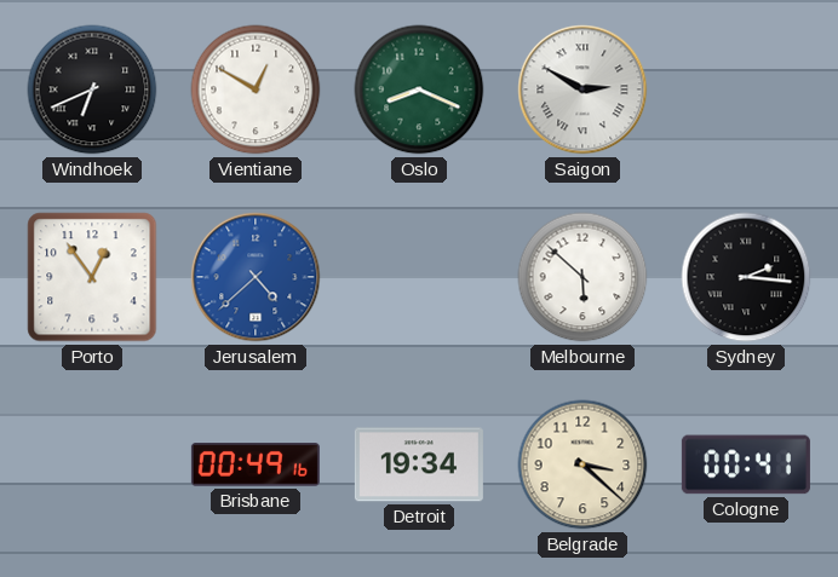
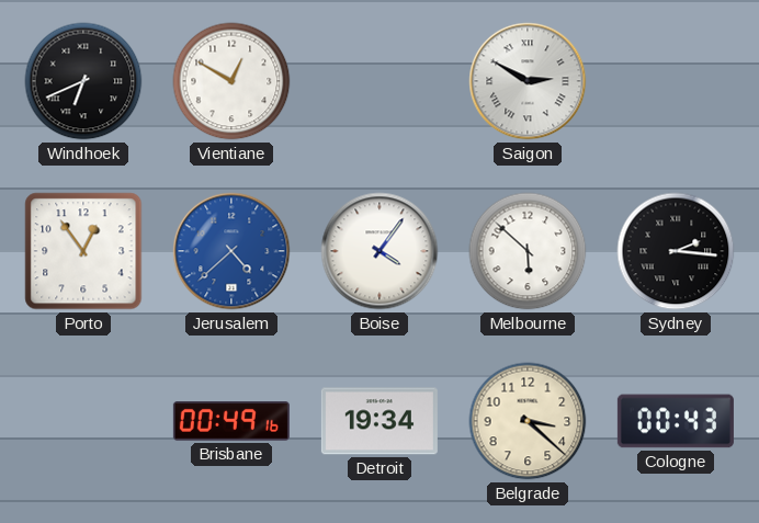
Oslo: 8:19 -> none (419, 90)
Boise: none -> 4:06 (379, 251)
Cologne: 00:41 -> 00:43 (676, 421)
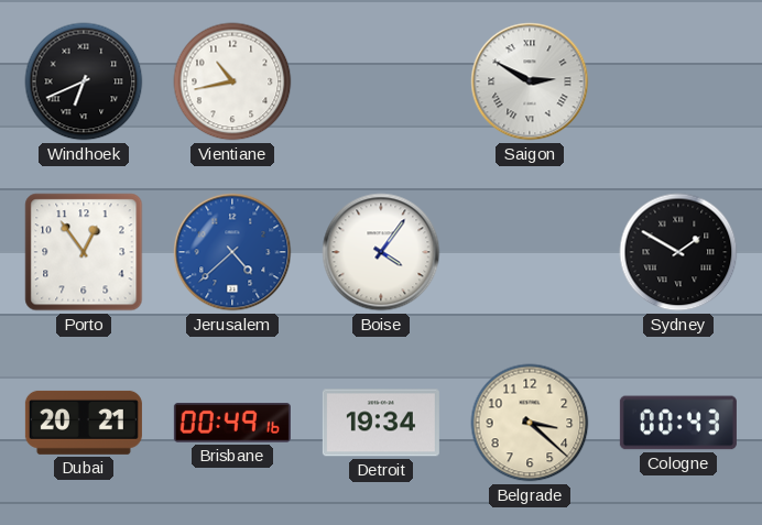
Vientiane: 12:50 -> 10:43 (232, 81)
Melbourne: 5:52 -> none (528, 251)
Sydney: 2:16 -> 1:50 (678, 252)
Dubai: none -> 20:21 (84, 423)
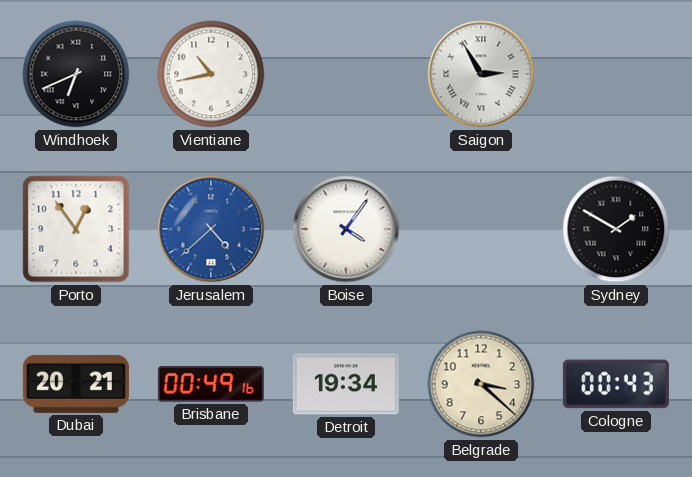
Saigon: 2:50 -> 2:55 (481, 74)
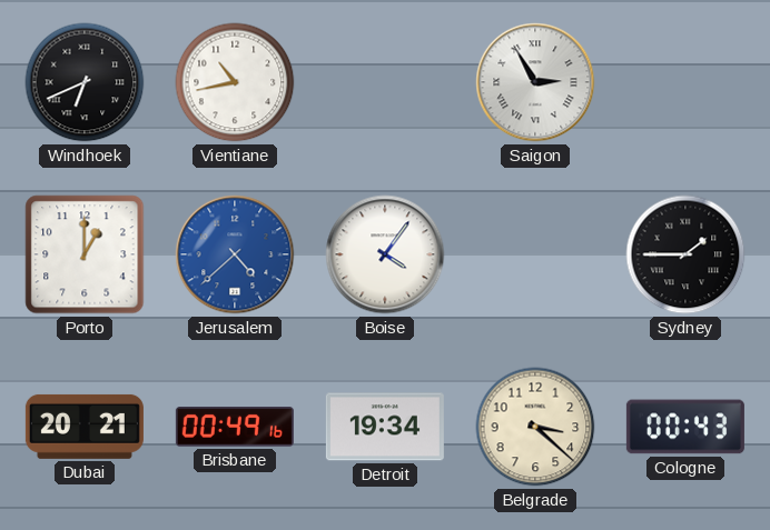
Porto: 12:54 -> 1:00 (85, 254)
Sydney: 1:50 -> 1:45 (685, 254)
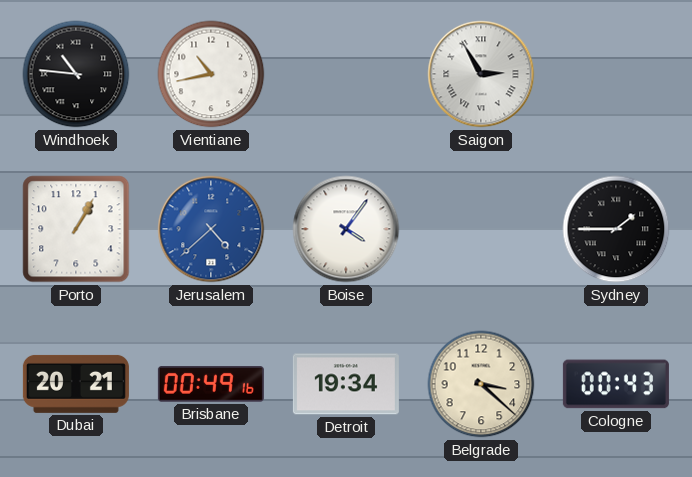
Windhoek: 6:41 -> 10:46 (76, 74)
Porto: 1:00 -> 1:05 (76, 229)
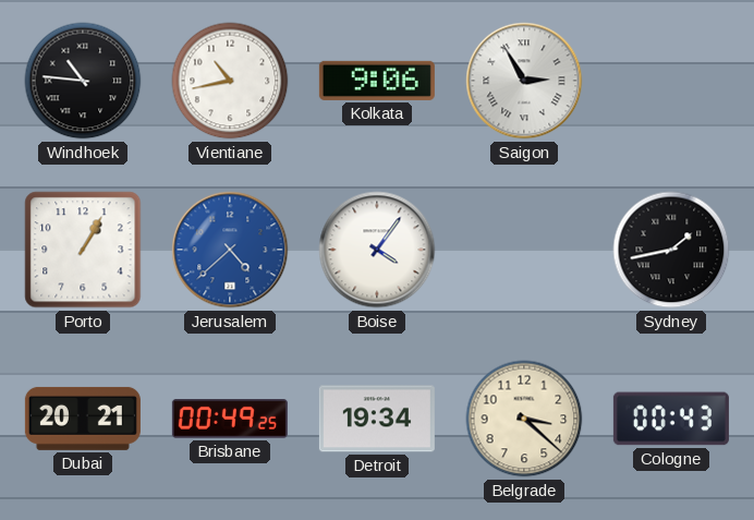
Kolkata: none -> 9:06 (377, 81)
Sydney: 1:45 -> 1:43 (671, 250)
Brisbane: 00:49:16 -> 00:49:25 (230, 419)
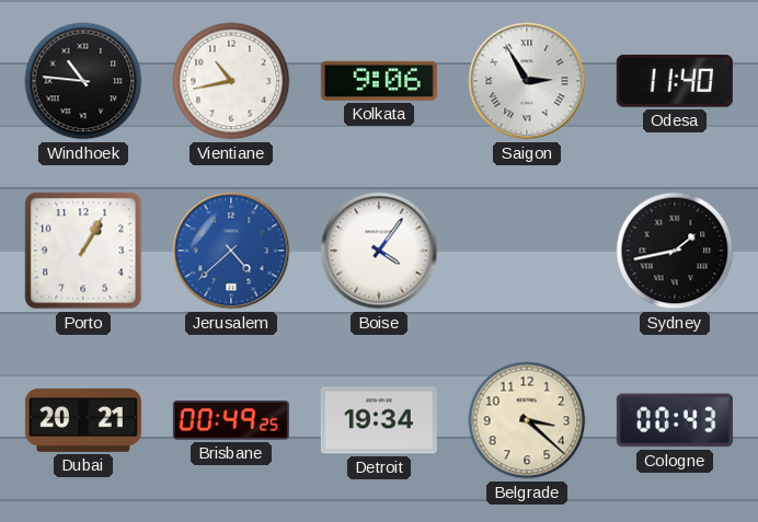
Odesa: none -> 11:40 (675, 81)
